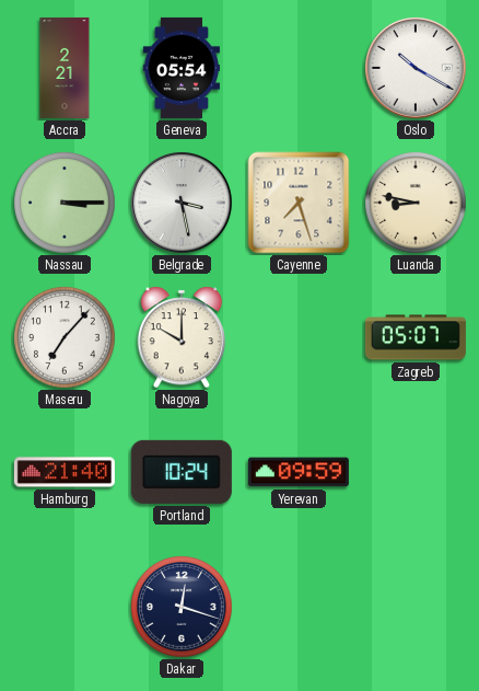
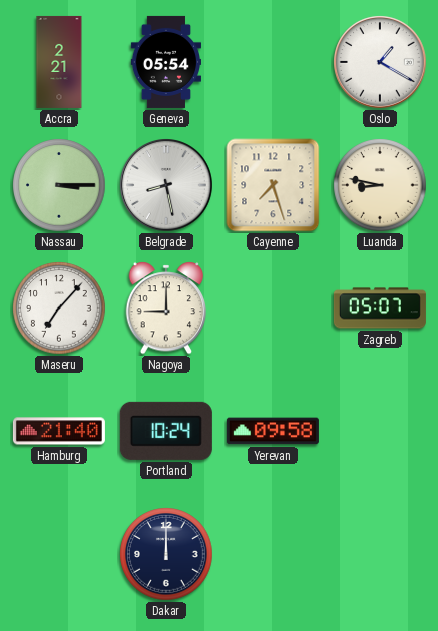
Oslo: 10:20 -> 1:20 (381, 63)
Belgrade: 3:28 -> 8:28 (167, 186)
Nagoya: 10:00 -> 9:00 (166, 308)
Yerevan: 09:59 -> 09:58 (273, 431)
Dakar: 12:18 -> 12:00 (166, 554)
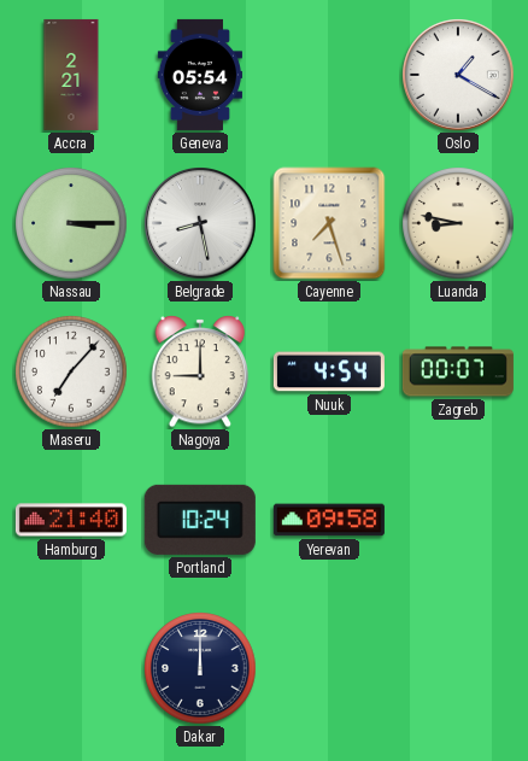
Nuuk: none -> 4:54 (329, 371)
Zagreb: 05:07 -> 00:07 (458, 371)
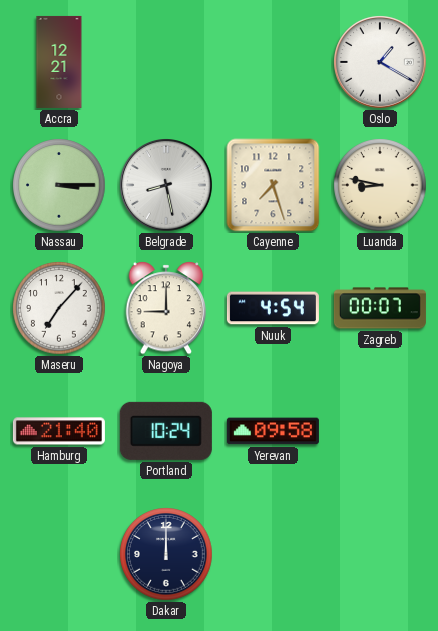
Accra: 2:21 -> 12:21 (59, 62)
Geneva: 05:54 -> none (199, 75)
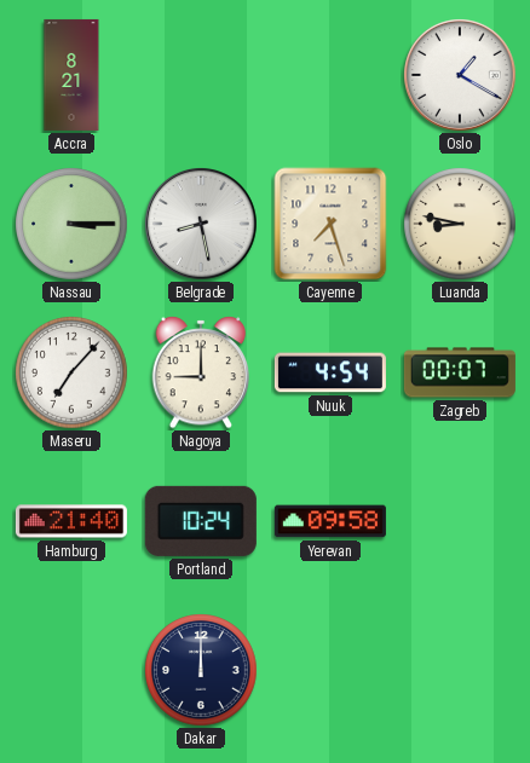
Accra: 12:21 -> 8:21 (71, 75)
